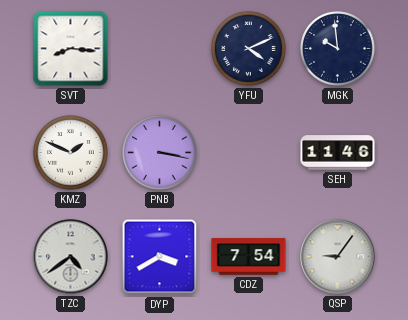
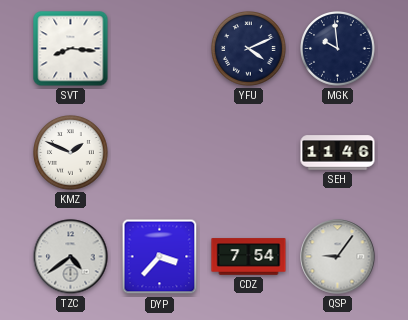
PNB: 3:17 -> none (160, 153)
DYP: 3:40 -> 3:37 (160, 257)
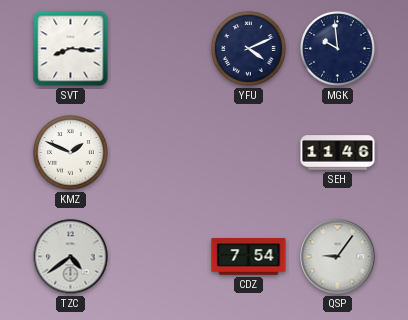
DYP: 3:37 -> none (160, 257)
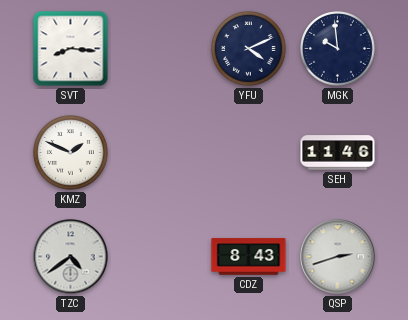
CDZ: 7:54 -> 8:43 (249, 257)
QSP: 9:06 -> 2:42 (338, 257)
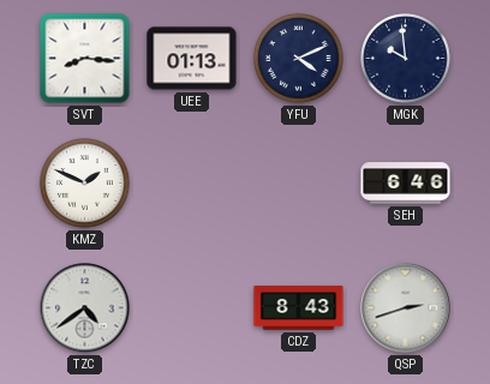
UEE: none -> 01:13 (192, 59)
SEH: 11:46 -> 6:46 (406, 184)
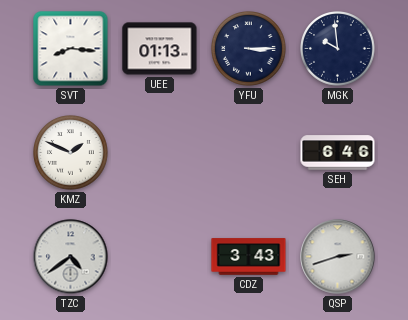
YFU: 4:11 -> 3:15 (249, 49)
CDZ: 8:43 -> 3:43 (249, 257)
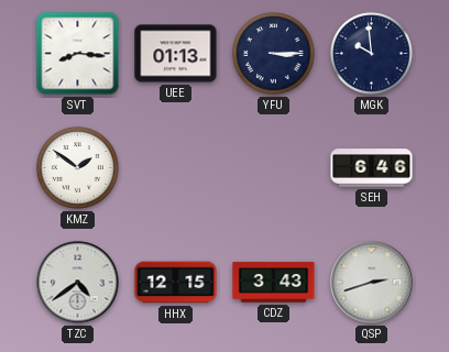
KMZ: 1:49 -> 1:51 (78, 168)
HHX: none -> 12:15 (176, 283)
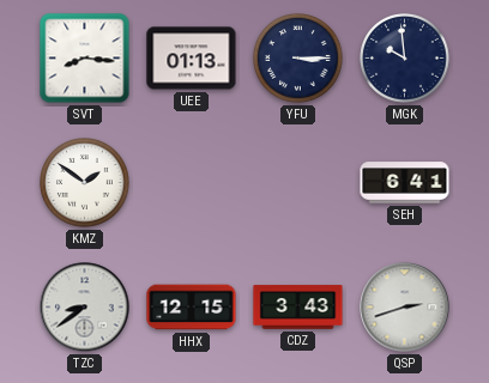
SEH: 6:46 -> 6:41 (405, 183)
TZC: 4:39 -> 8:39 (85, 308)
